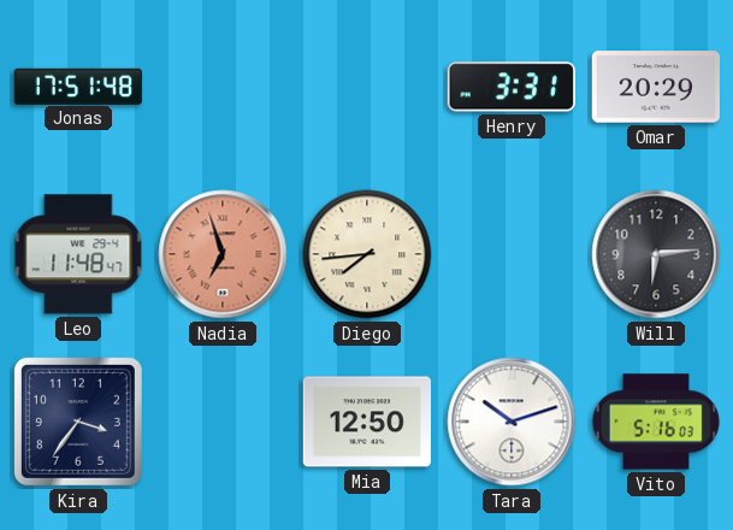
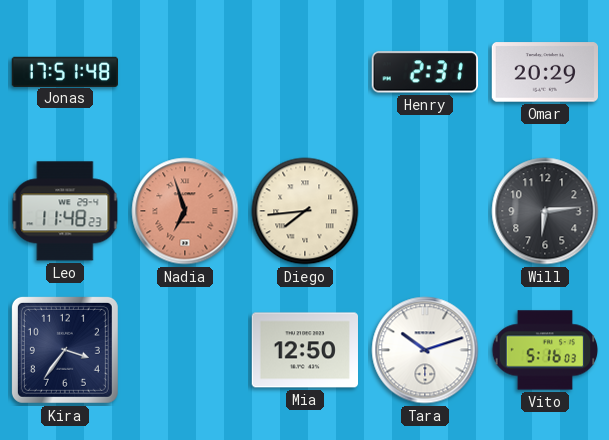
Henry: 3:31 -> 2:31 (425, 72)
Leo: 11:48:47 -> 11:48:23 (65, 211)
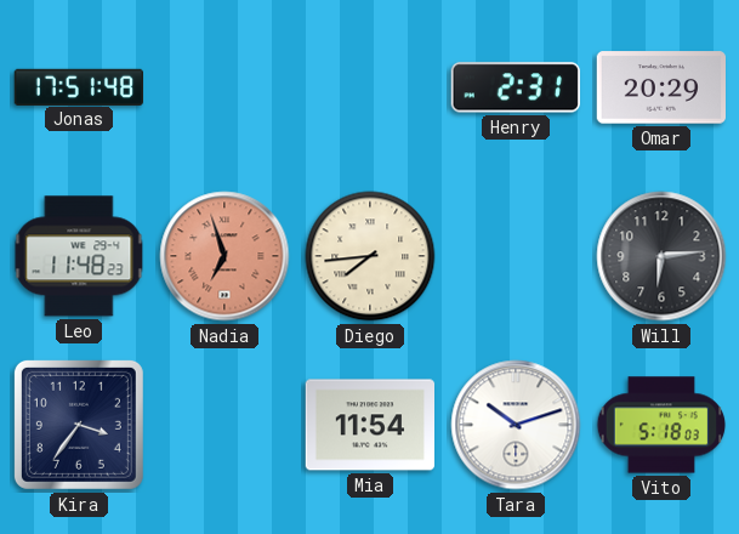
Mia: 12:50 -> 11:54 (369, 425)
Vito: 5:16 -> 5:18 (661, 425)
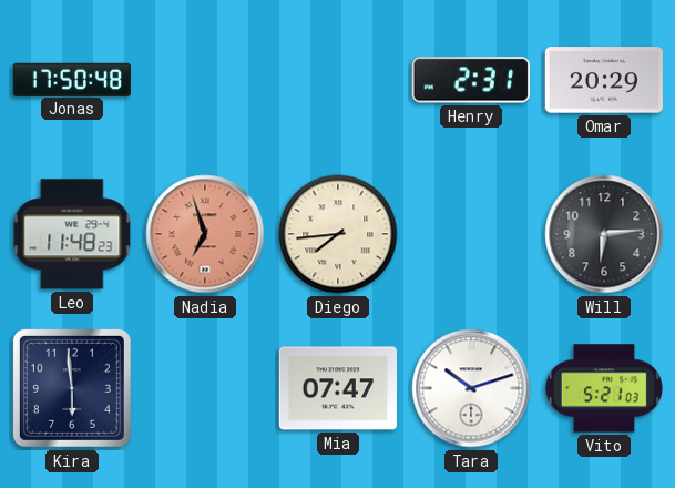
Jonas: 17:51 -> 17:50 (71, 79)
Kira: 3:36 -> 5:59 (72, 388)
Mia: 11:54 -> 07:47 (337, 388)
Vito: 5:18 -> 5:21 (604, 388)
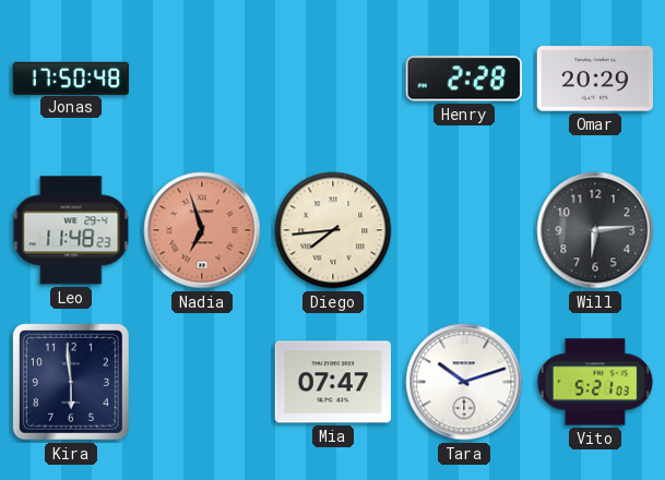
Henry: 2:31 -> 2:28 (464, 79)
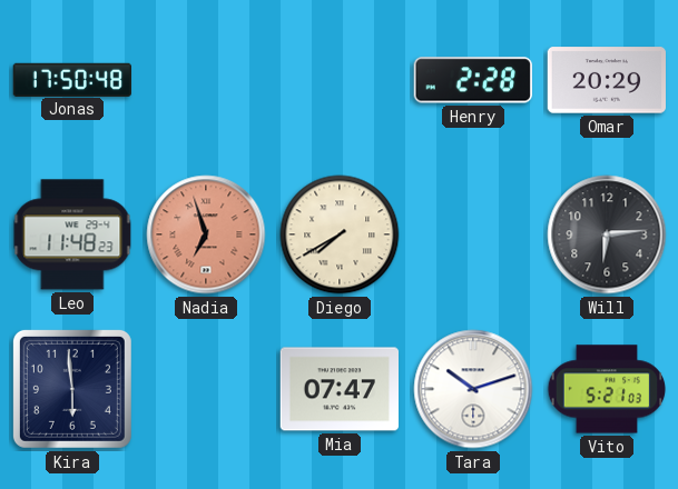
Diego: 7:44 -> 7:40 (340, 234)
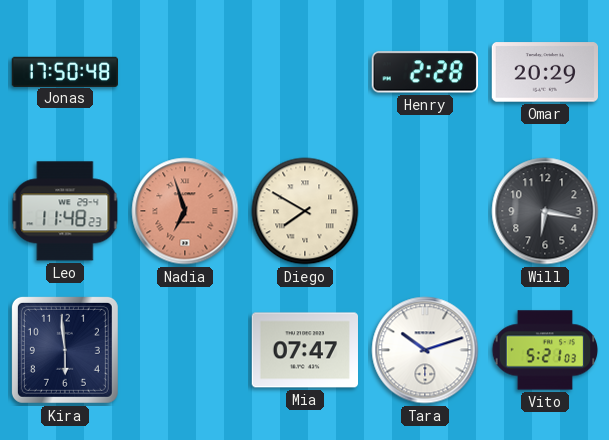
Diego: 7:40 -> 7:50 (305, 211)
Will: 6:14 -> 6:17 (545, 211)
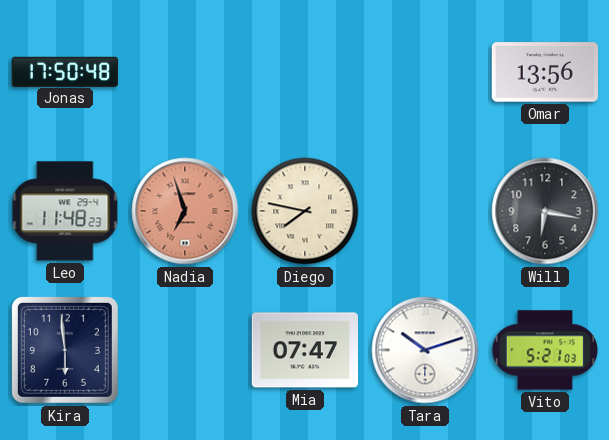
Henry: 2:28 -> none (425, 72)
Omar: 20:29 -> 13:56 (544, 72)
Diego: 7:50 -> 7:47 (305, 211)
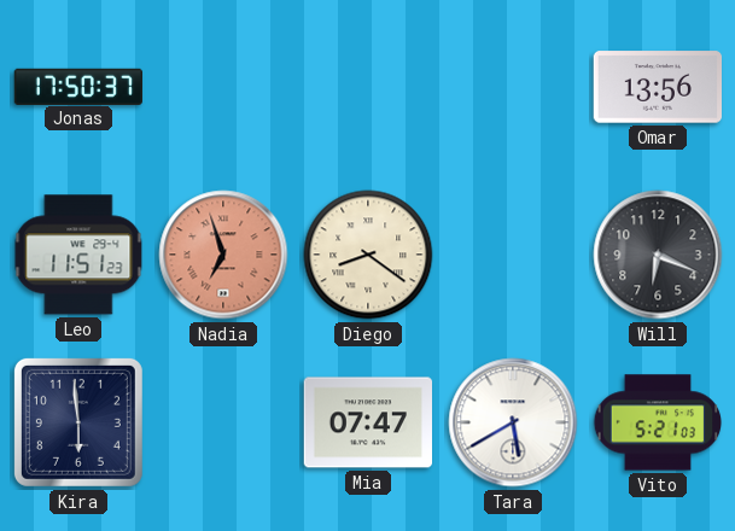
Jonas: 17:50:48 -> 17:50:37 (77, 86)
Leo: 11:48 -> 11:51 (78, 255)
Diego: 7:47 -> 8:21 (368, 255)
Will: 6:17 -> 6:19 (658, 255)
Tara: 10:12 -> 5:40 (513, 422)
